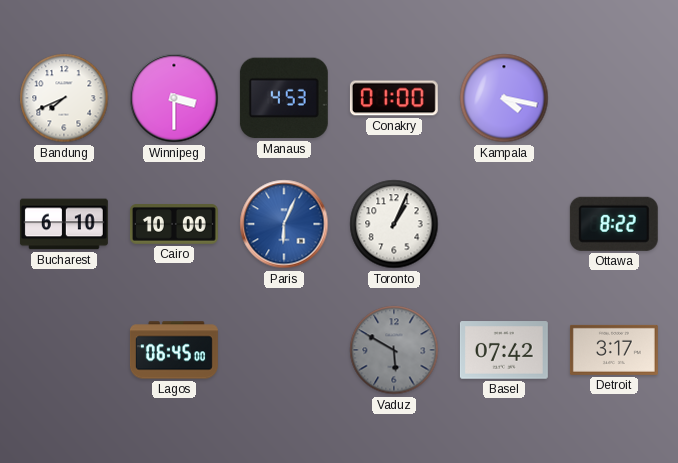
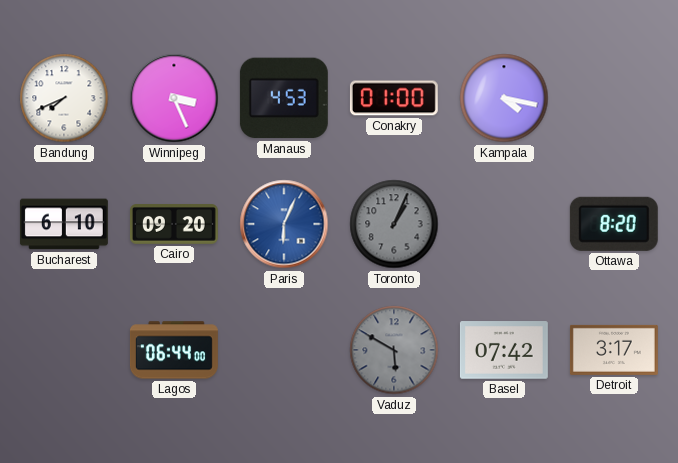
Winnipeg: 3:30 -> 3:26 (174, 98)
Cairo: 10:00 -> 09:20 (174, 224)
Toronto dial: white -> grey (394, 224)
Ottawa: 8:22 -> 8:20 (614, 224)
Lagos: 06:45 -> 06:44 (174, 350)
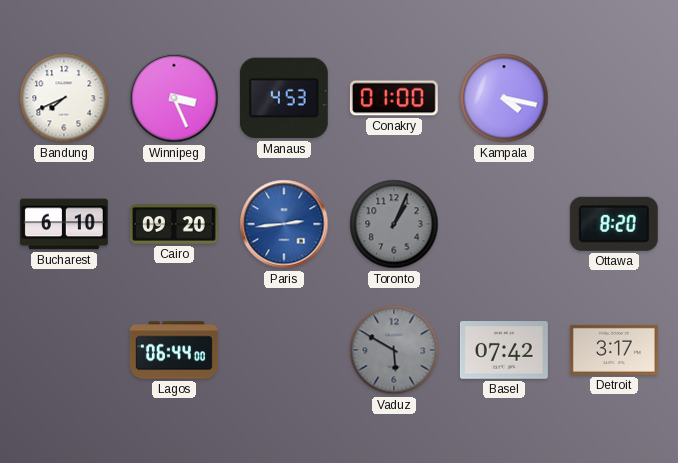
Paris: 6:04 -> 2:44 (284, 224)
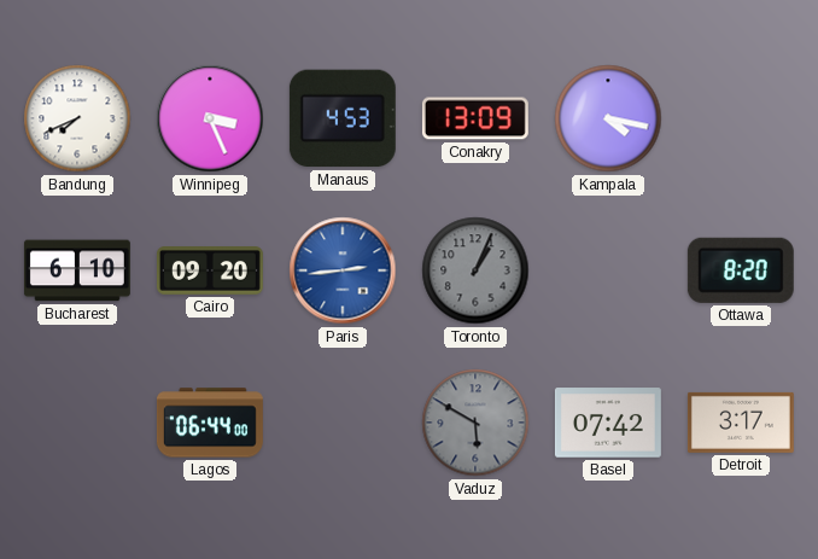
Conakry: 01:00 -> 13:09 (475, 118)
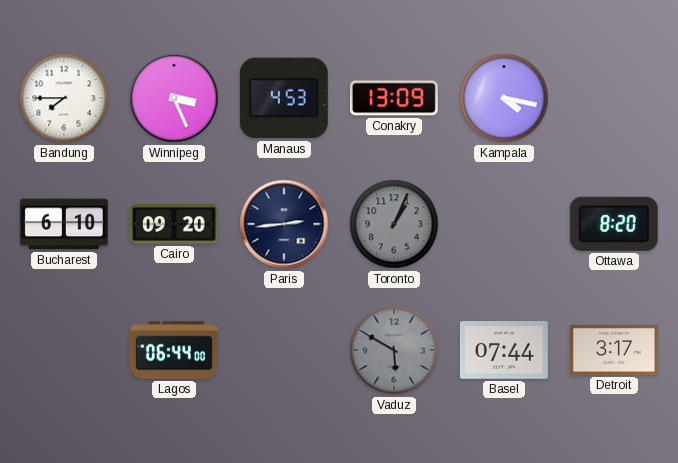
Bandung: 7:41 -> 7:45 (64, 98)
Paris dial: blue -> navy (284, 224)
Basel: 07:42 -> 07:44 (504, 350)
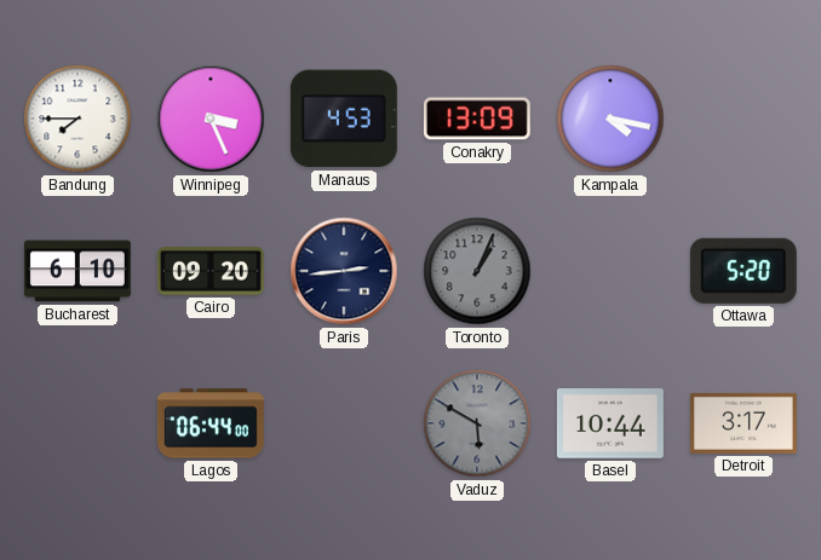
Ottawa: 8:20 -> 5:20 (744, 271)
Basel: 07:44 -> 10:44 (610, 423)
